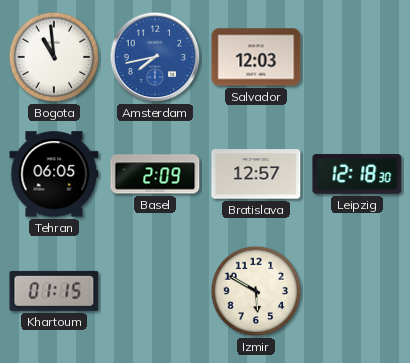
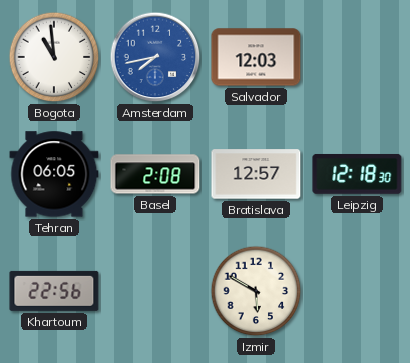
Basel: 2:09 -> 2:08 (155, 174)
Khartoum: 01:15 -> 22:56 (54, 291)
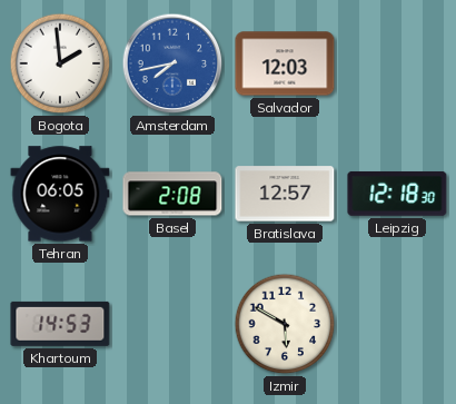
Bogota: 10:59 -> 1:59 (60, 63)
Khartoum: 22:56 -> 14:53 (60, 324)
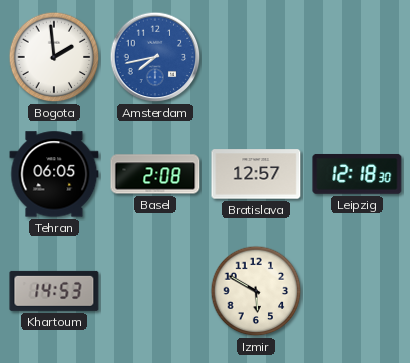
Salvador: 12:03 -> none (285, 63)
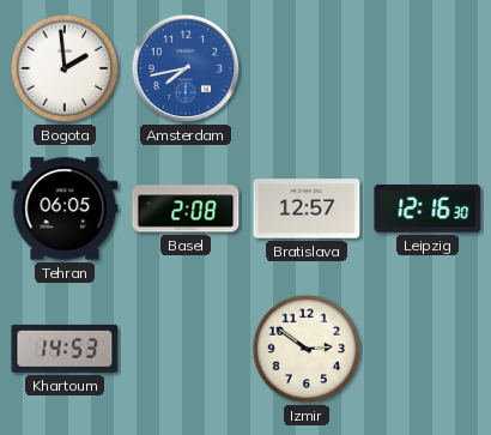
Leipzig: 12:18 -> 12:16 (428, 209)
Izmir: 5:50 -> 2:51 (307, 349)
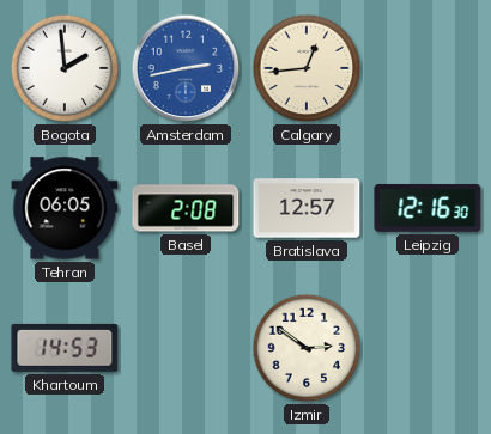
Amsterdam: 7:43 -> 2:43 (186, 68)
Calgary: none -> 12:44 (307, 68)
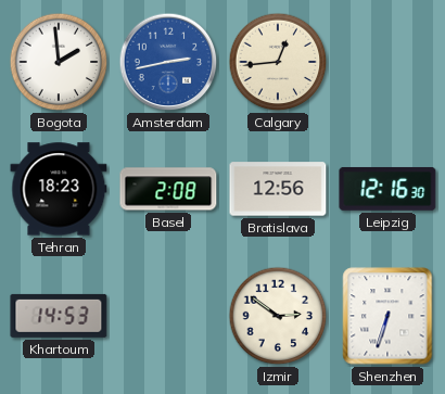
Tehran: 06:05 -> 18:23 (59, 189)
Bratislava: 12:57 -> 12:56 (278, 189)
Shenzhen: none -> 6:33 (387, 316)
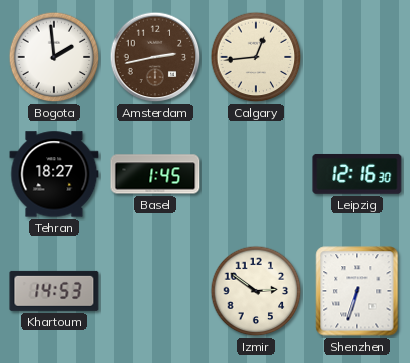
Amsterdam dial: blue -> brown (155, 57)
Tehran: 18:23 -> 18:27 (54, 174)
Basel: 2:08 -> 1:45 (155, 174)
Bratislava: 12:56 -> none (278, 189)
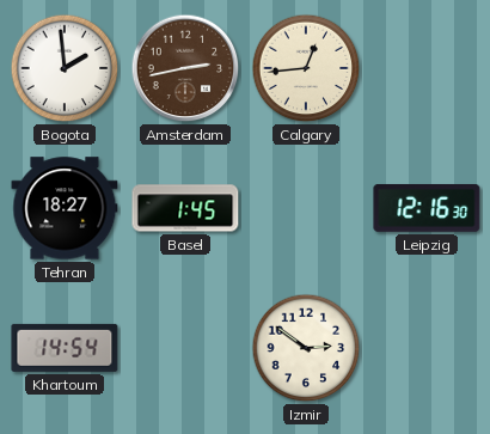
Khartoum: 14:53 -> 14:54 (65, 348)
Shenzhen: 6:33 -> none (357, 291)
